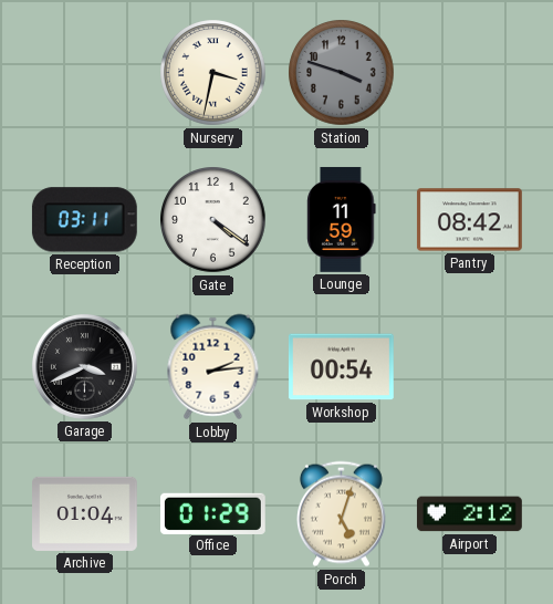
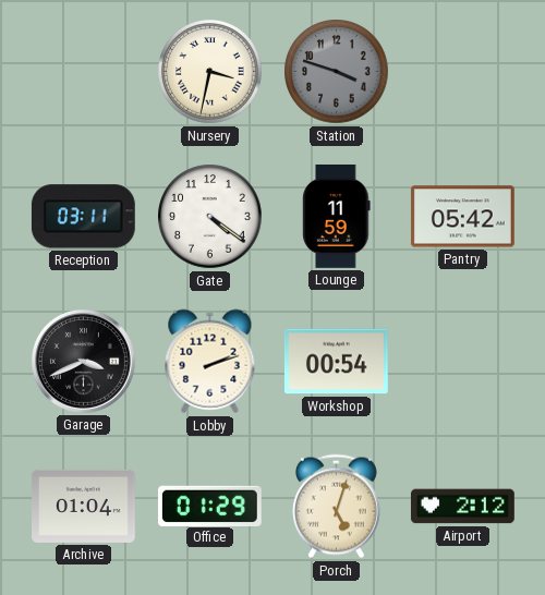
Pantry: 08:42 -> 05:42 (462, 217)
Lobby: 2:14 -> 2:12 (210, 362)
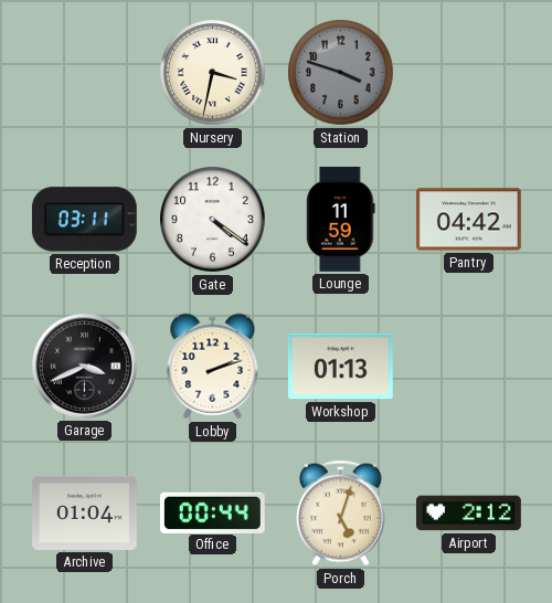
Pantry: 05:42 -> 04:42 (468, 220)
Workshop: 00:54 -> 01:13 (340, 367)
Office: 01:29 -> 00:44 (212, 512)
